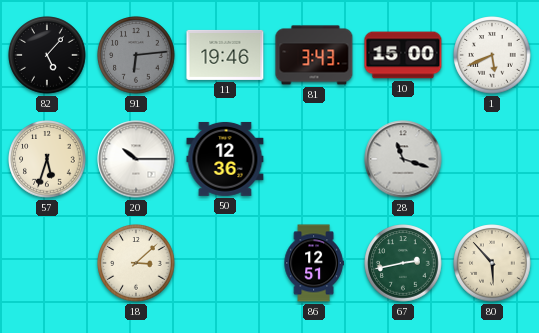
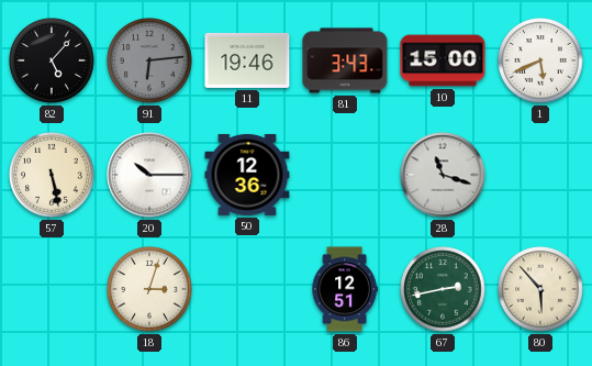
57: 5:33 -> 5:28 (52, 175)
18: 3:08 -> 3:03 (149, 289)
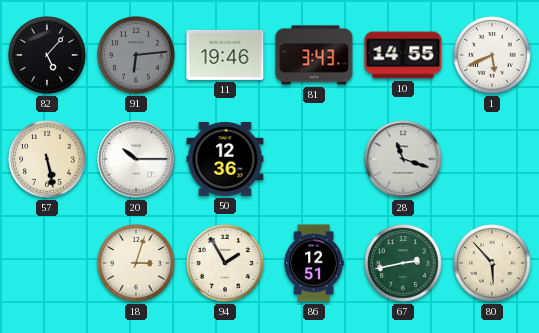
10: 15:00 -> 14:55 (403, 55)
94: none -> 1:55 (225, 263)
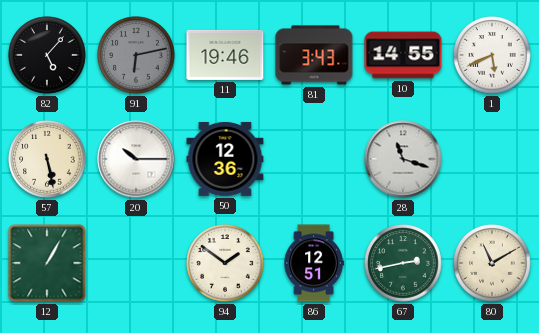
91: 6:14 -> 6:13 (136, 55)
12: none -> 1:05 (47, 263)
18: 3:03 -> none (136, 263)
94: 1:55 -> 1:51 (225, 263)
80: 5:53 -> 11:10 (492, 263)
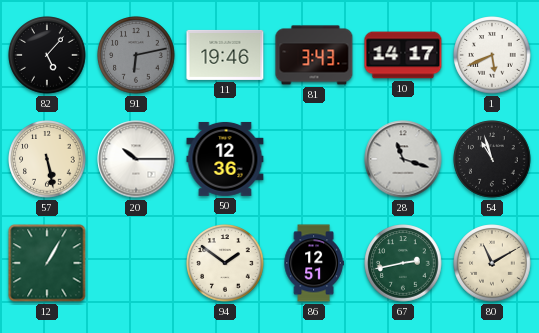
10: 14:55 -> 14:17 (403, 55)
54: none -> 10:57 (492, 159)
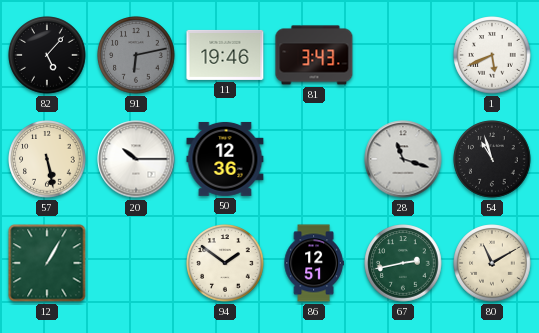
10: 14:17 -> none (403, 55)
